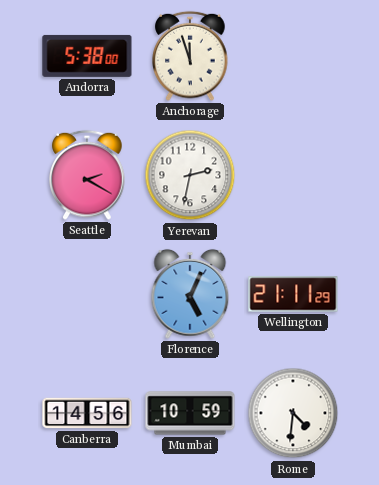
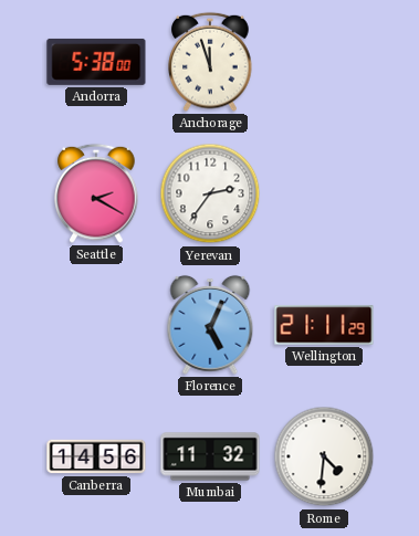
Yerevan: 2:32 -> 2:36 (210, 193)
Mumbai: 10:59 -> 11:32 (210, 456)
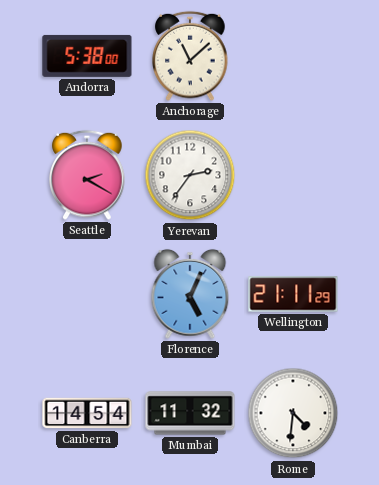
Anchorage: 11:57 -> 11:08 (190, 56)
Canberra: 14:56 -> 14:54 (87, 413)
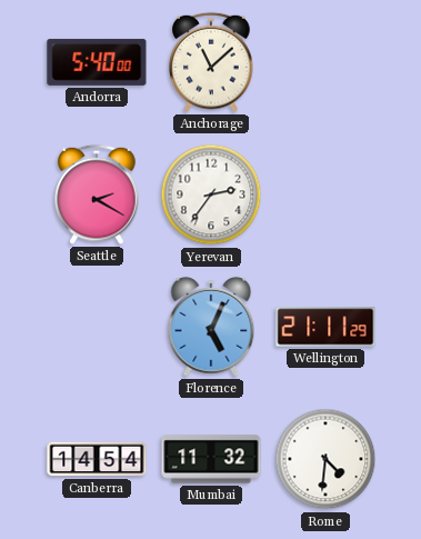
Andorra: 5:38 -> 5:40 (97, 62)
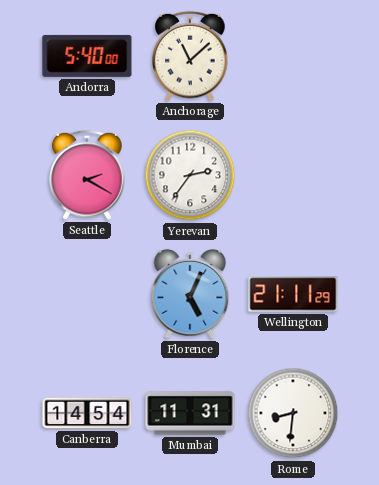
Mumbai: 11:32 -> 11:31 (190, 413)
Rome: 4:31 -> 8:31 (293, 413)
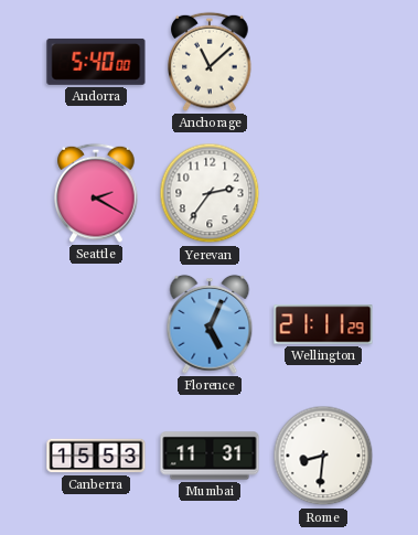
Canberra: 14:54 -> 15:53 (96, 456)
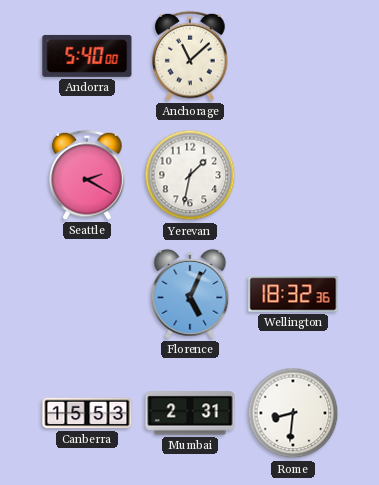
Yerevan: 2:36 -> 1:32 (190, 175)
Wellington: 21:11 -> 18:32 (293, 294)
Mumbai: 11:31 -> 2:31 (190, 413)
